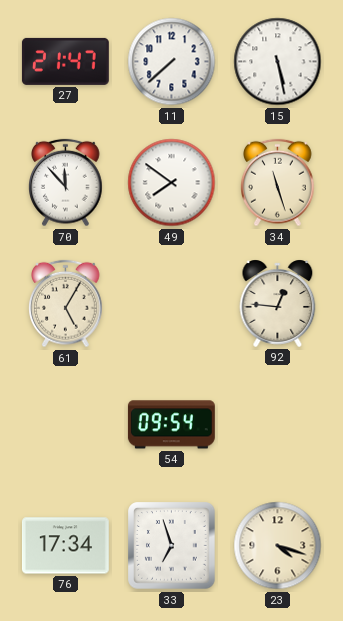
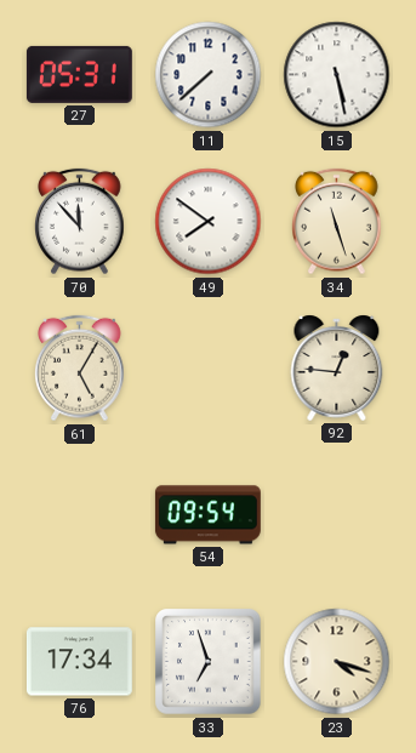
27: 21:47 -> 05:31 (79, 74)
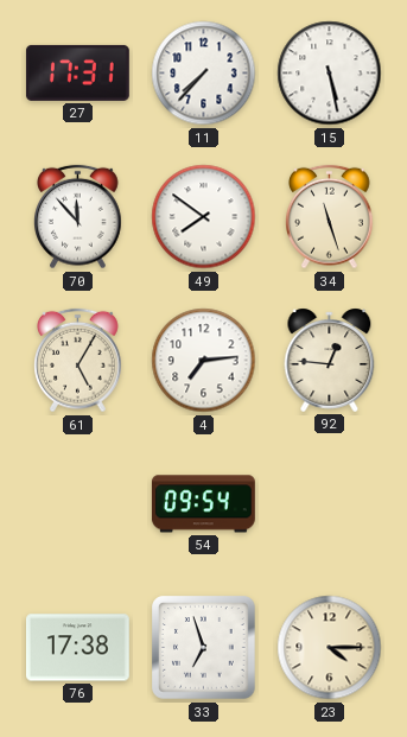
27: 05:31 -> 17:31 (77, 72)
11: 7:38 -> 7:37 (204, 74)
4: none -> 7:14 (204, 361)
76: 17:34 -> 17:38 (77, 648)
23: 4:18 -> 4:15 (330, 648)
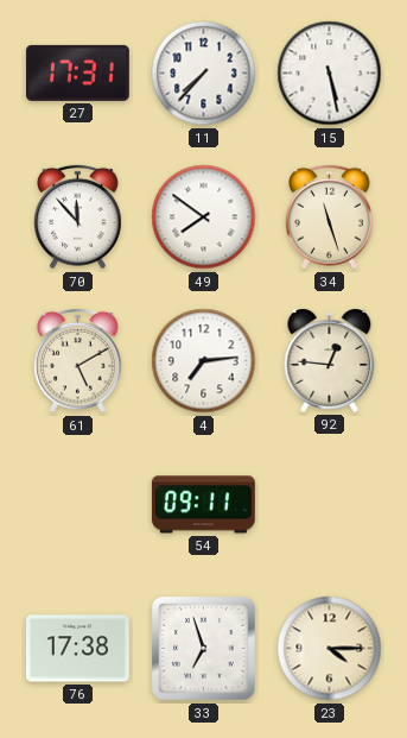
61: 5:05 -> 5:10 (78, 361)
54: 09:54 -> 09:11 (203, 505)
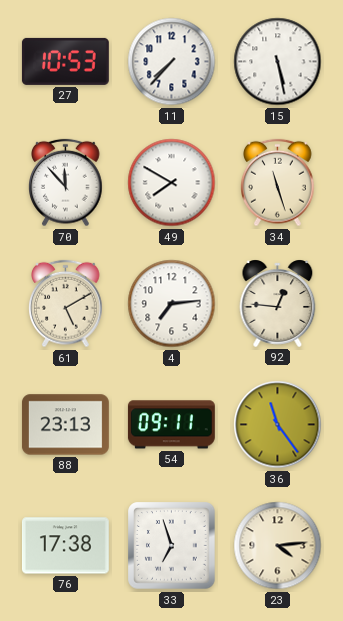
27: 17:31 -> 10:53 (65, 61)
49: 7:51 -> 7:50 (172, 183)
88: none -> 23:13 (65, 425)
36: none -> 11:24 (278, 425)
23: 4:15 -> 4:14 (278, 546)
